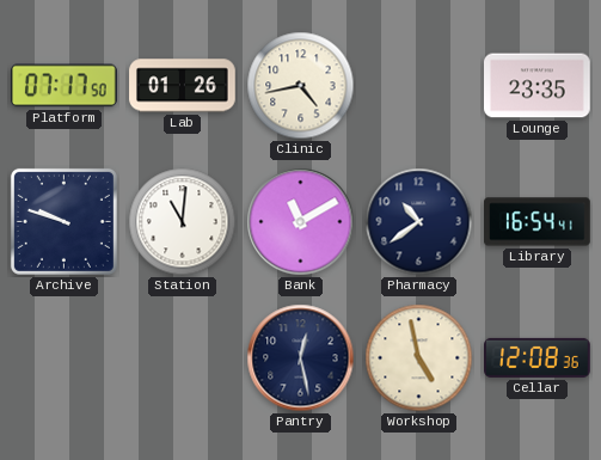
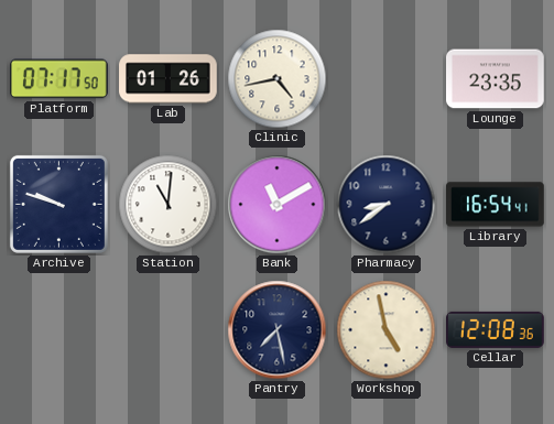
Pharmacy: 10:39 -> 8:39 (387, 205)
Pantry: 12:28 -> 7:28 (278, 330)
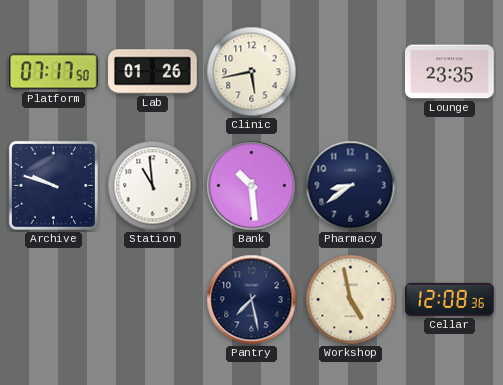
Clinic: 4:43 -> 5:43 (252, 72)
Station: 11:01 -> 10:59 (153, 186)
Bank: 11:10 -> 10:29 (252, 186)
Library: 16:54 -> none (496, 205)
